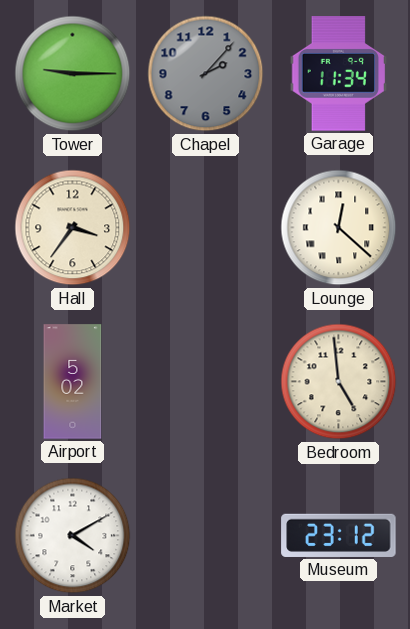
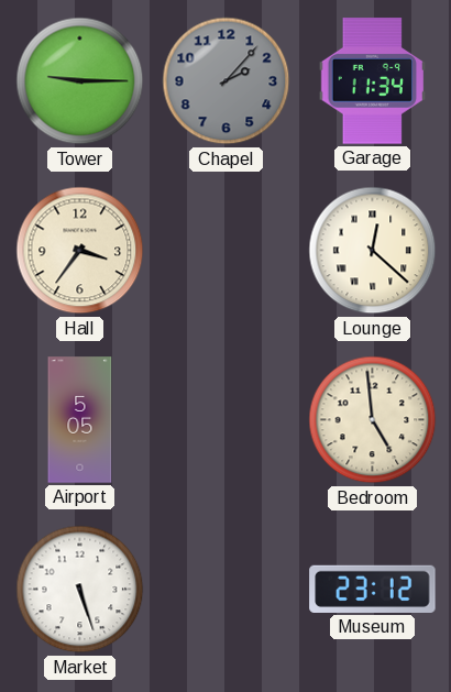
Airport: 5:02 -> 5:05 (80, 420)
Market: 4:10 -> 5:27 (80, 590)
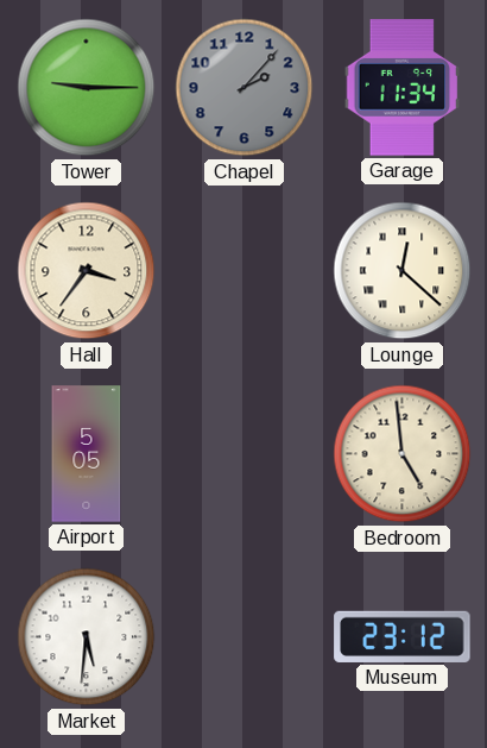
Market: 5:27 -> 5:31 (87, 637)
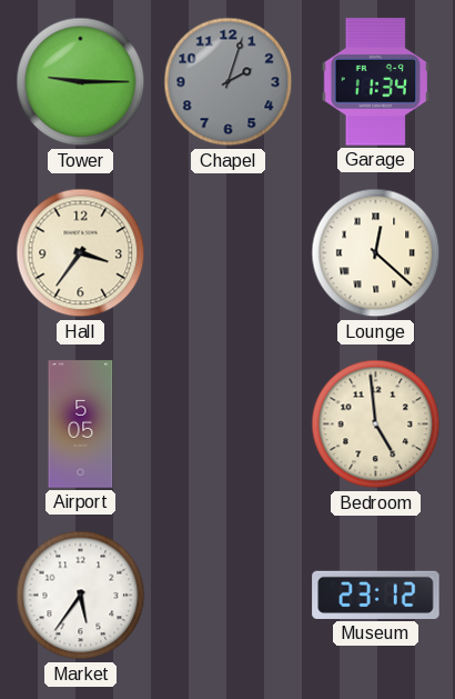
Chapel: 2:07 -> 2:03 (229, 82)
Market: 5:31 -> 5:36 (81, 596)
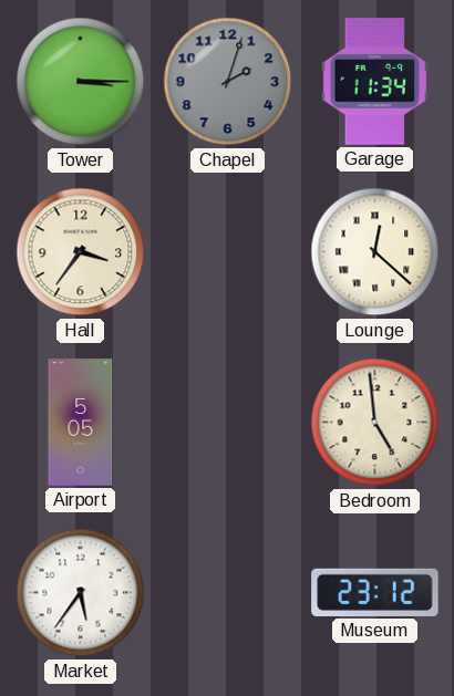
Tower: 9:15 -> 3:15 (81, 82)
